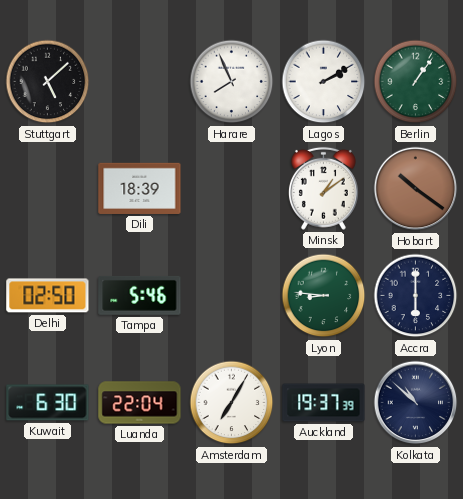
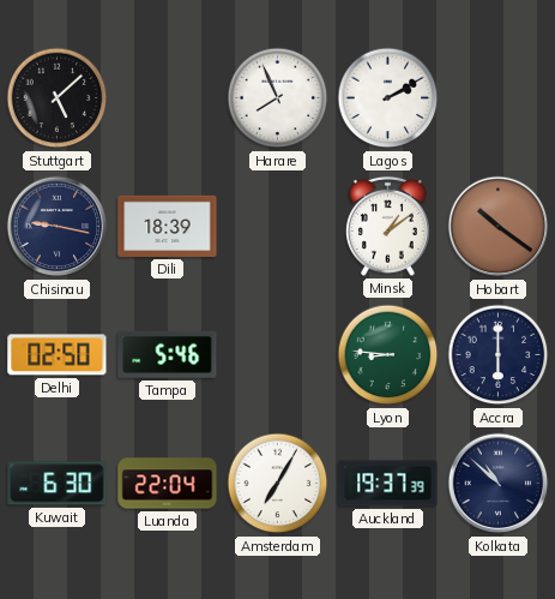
Berlin: 1:06 -> none (416, 82)
Chisinau: none -> 9:17 (58, 227)
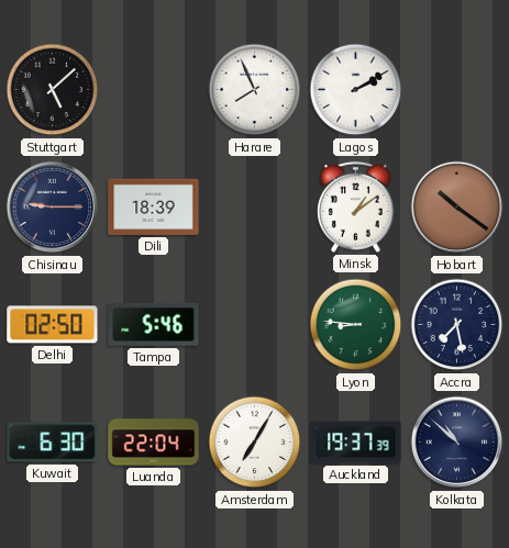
Chisinau: 9:17 -> 9:15 (53, 208)
Accra: 6:00 -> 7:28 (457, 325)
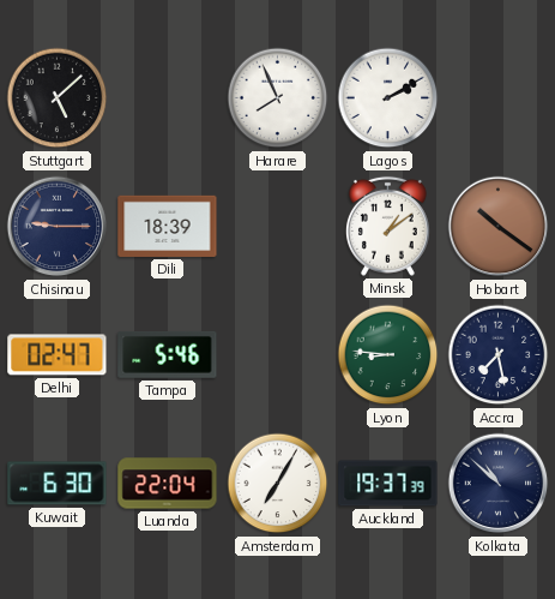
Delhi: 02:50 -> 02:47 (58, 355)
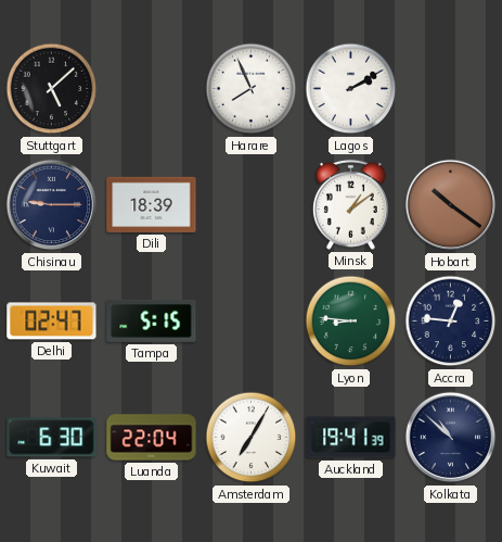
Tampa: 5:46 -> 5:15 (152, 320)
Accra: 7:28 -> 12:46 (451, 322)
Auckland: 19:37 -> 19:41 (351, 438)
